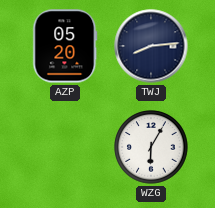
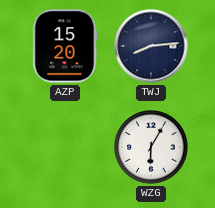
AZP: 05:20 -> 15:20 (65, 46)
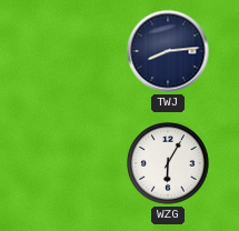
AZP: 15:20 -> none (65, 46)
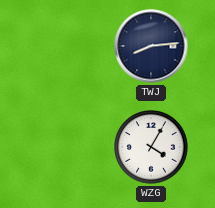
WZG: 6:05 -> 4:05 (151, 147)
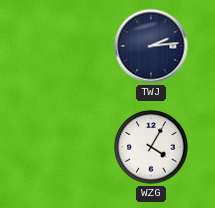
TWJ: 8:14 -> 2:14 (151, 46)
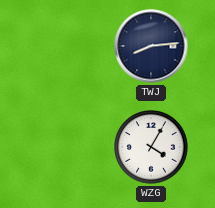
TWJ: 2:14 -> 8:14 (151, 46)
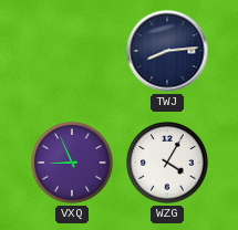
VXQ: none -> 8:56 (72, 163)
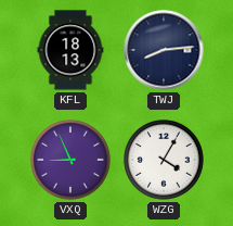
KFL: none -> 18:13 (70, 50)
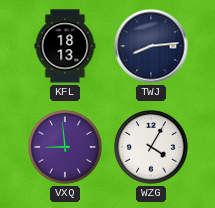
VXQ: 8:56 -> 8:59 (65, 147)
